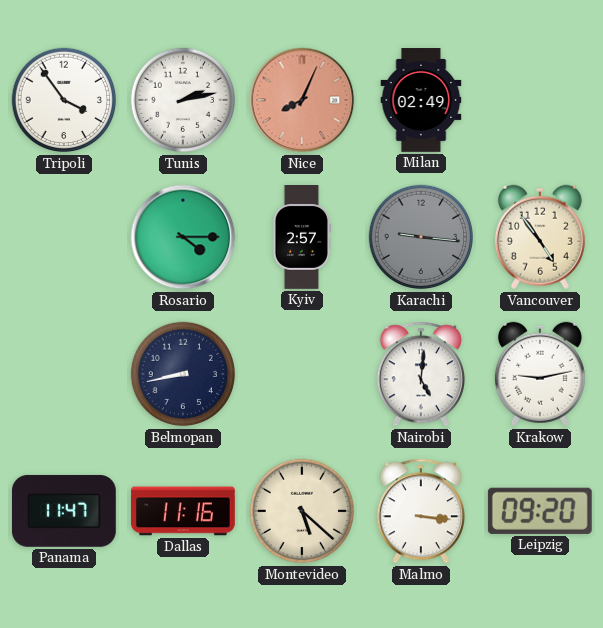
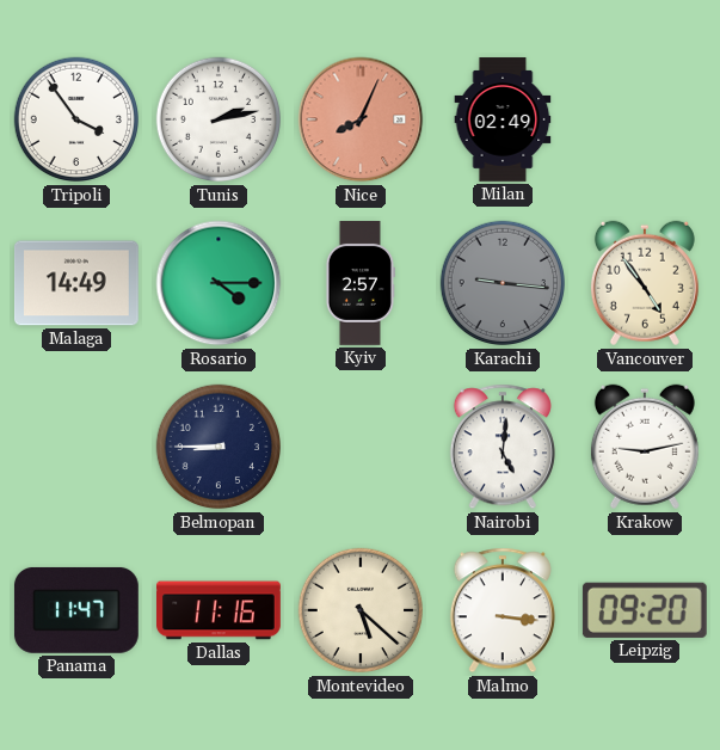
Malaga: none -> 14:49 (76, 283)
Belmopan: 8:43 -> 8:45 (219, 447)
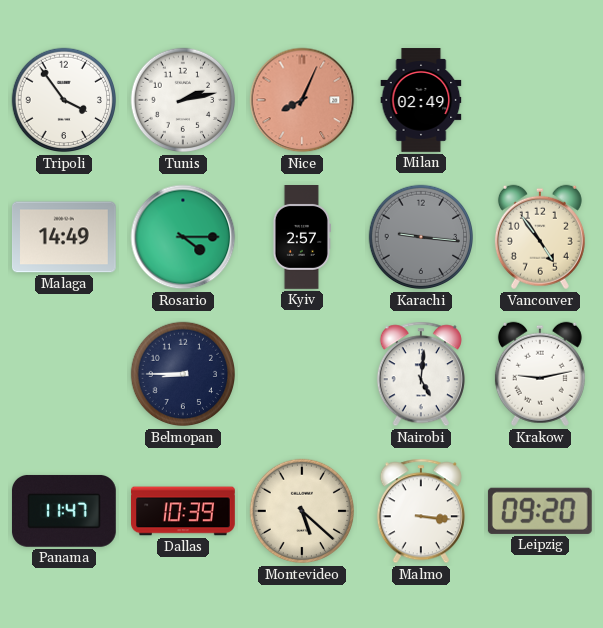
Dallas: 11:16 -> 10:39 (184, 511)
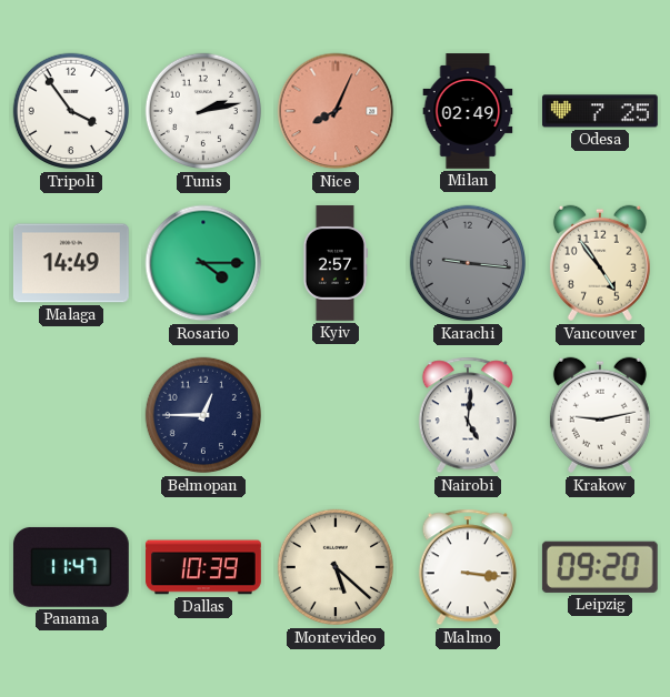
Odesa: none -> 7:25 (601, 111)
Belmopan: 8:45 -> 12:45 (203, 415)
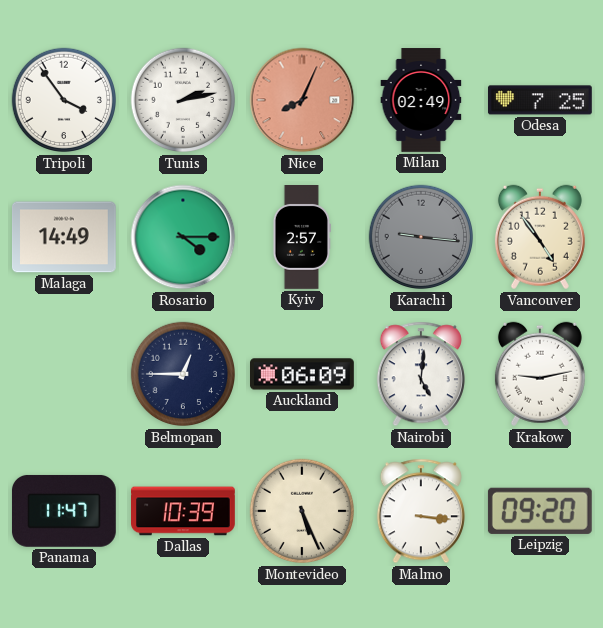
Auckland: none -> 06:09 (303, 374)
Montevideo: 5:22 -> 5:26 (302, 511)
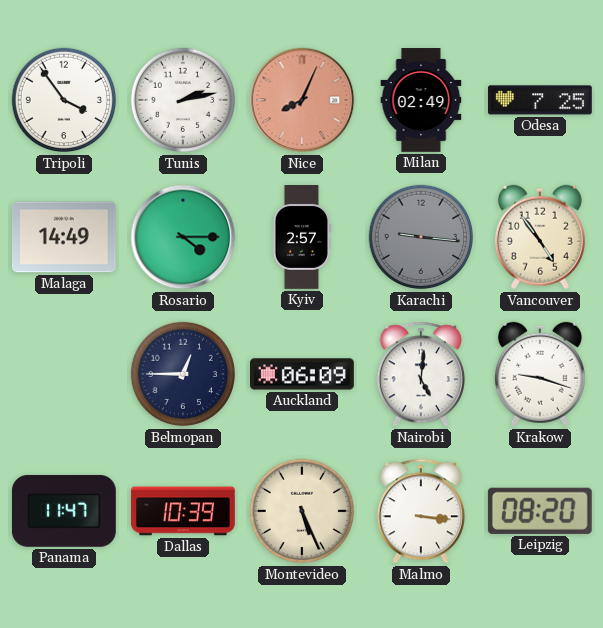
Krakow: 9:13 -> 9:18 (540, 374)
Leipzig: 09:20 -> 08:20 (540, 511)
